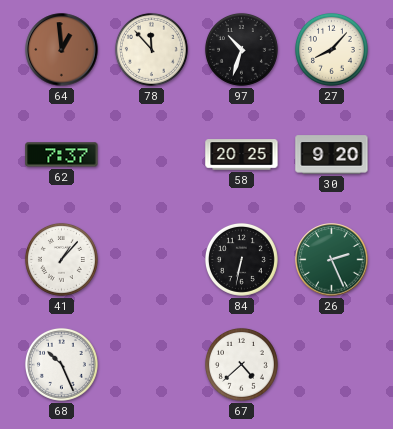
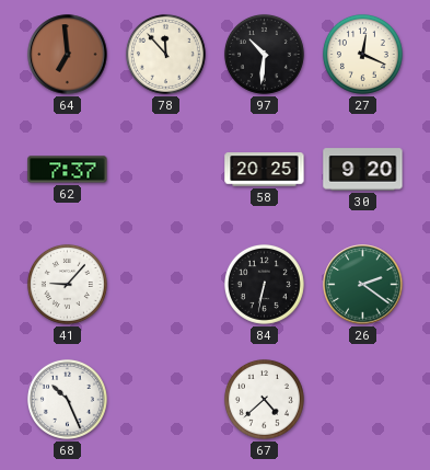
64: 12:59 -> 6:59 (68, 55)
97: 10:33 -> 10:31 (264, 54)
27: 8:07 -> 12:19 (362, 54)
41: 1:07 -> 9:07 (67, 284)
26: 2:26 -> 2:21 (363, 285)
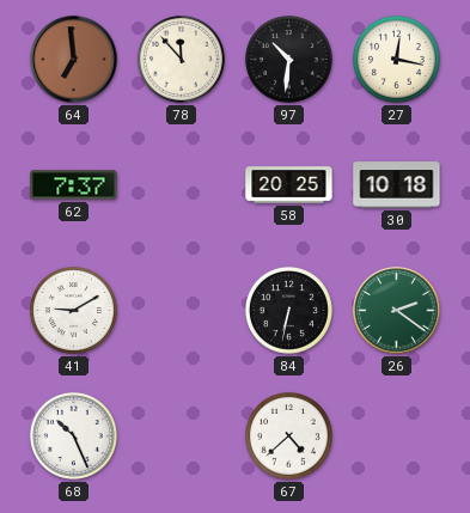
27: 12:19 -> 12:17 (396, 59)
30: 9:20 -> 10:18 (397, 185)
41: 9:07 -> 9:10 (73, 310)
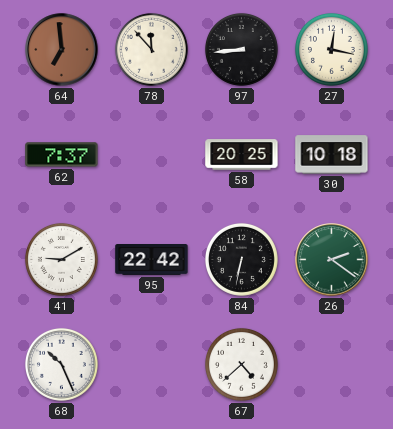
97: 10:31 -> 8:44 (241, 49)
95: none -> 22:42 (152, 260)
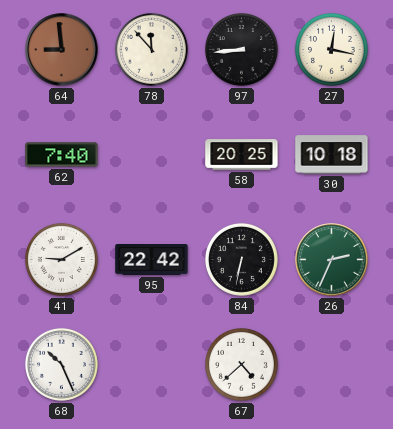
64: 6:59 -> 8:59 (62, 50)
62: 7:37 -> 7:40 (62, 155)
26: 2:21 -> 2:34 (332, 260)
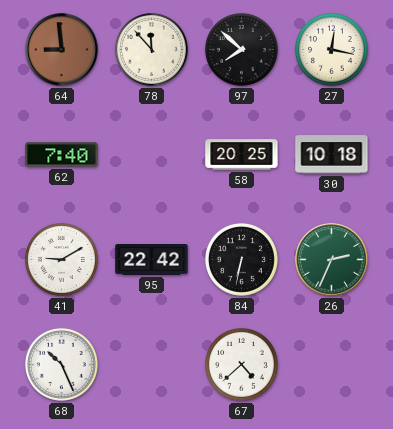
97: 8:44 -> 7:52 (241, 49)
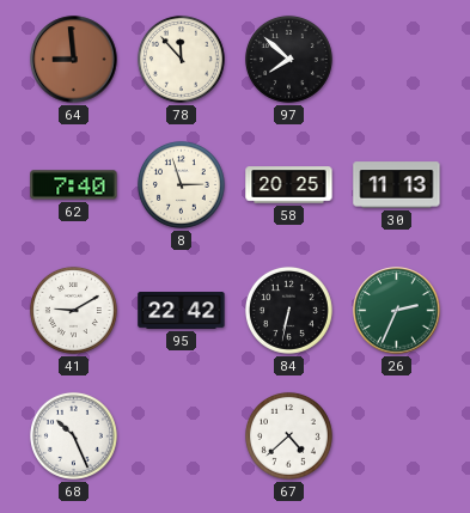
27: 12:17 -> none (331, 49)
8: none -> 2:57 (181, 184)
30: 10:18 -> 11:13 (397, 185)
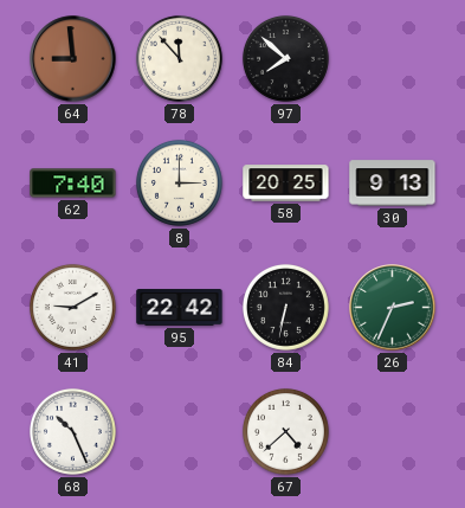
8: 2:57 -> 3:00 (179, 182)
30: 11:13 -> 9:13 (393, 184)
